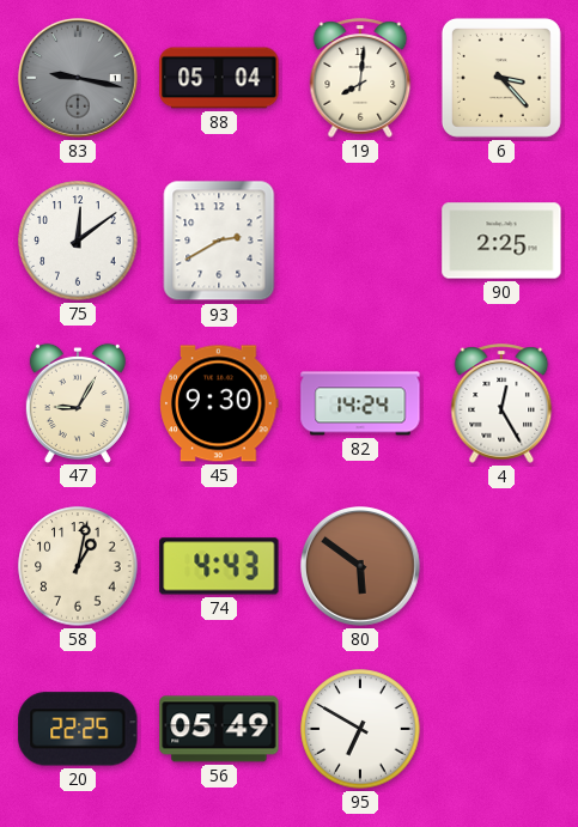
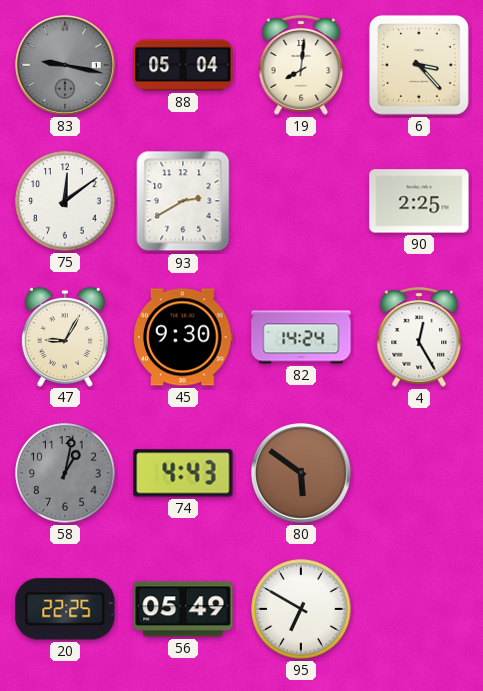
58 dial: cream -> grey (65, 473)
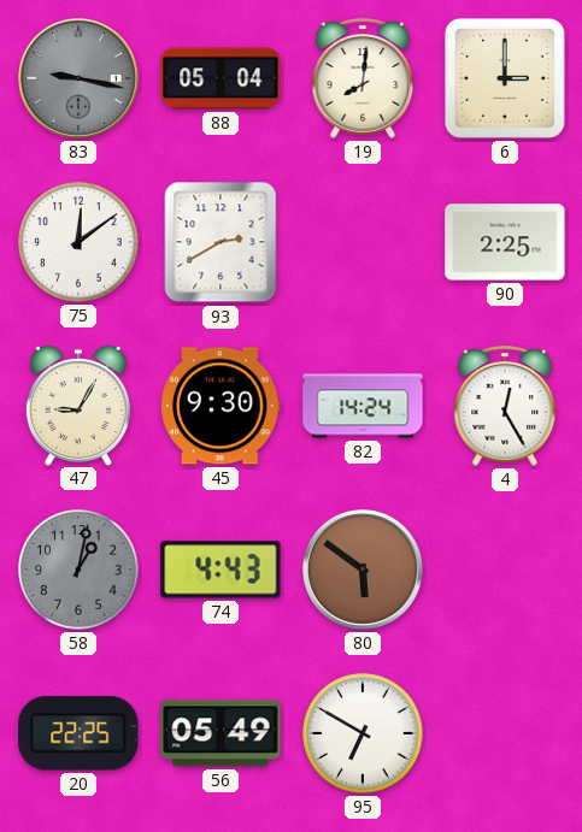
6: 3:23 -> 3:00 (505, 78)
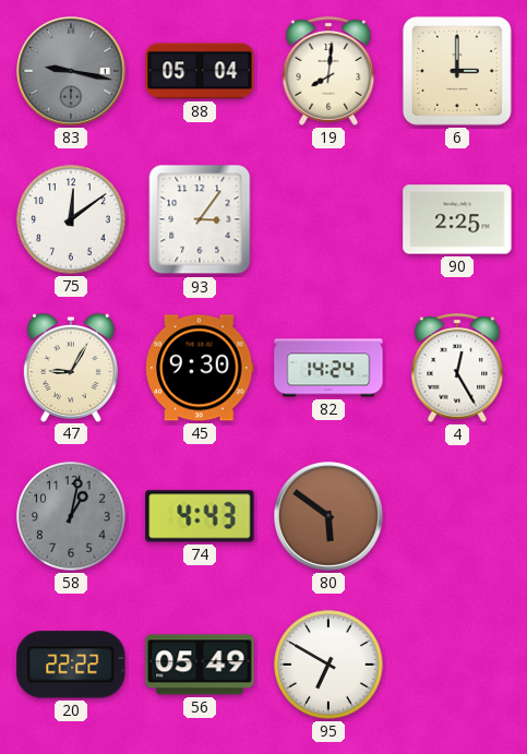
93: 2:40 -> 3:06 (200, 219)
20: 22:25 -> 22:22 (71, 665)
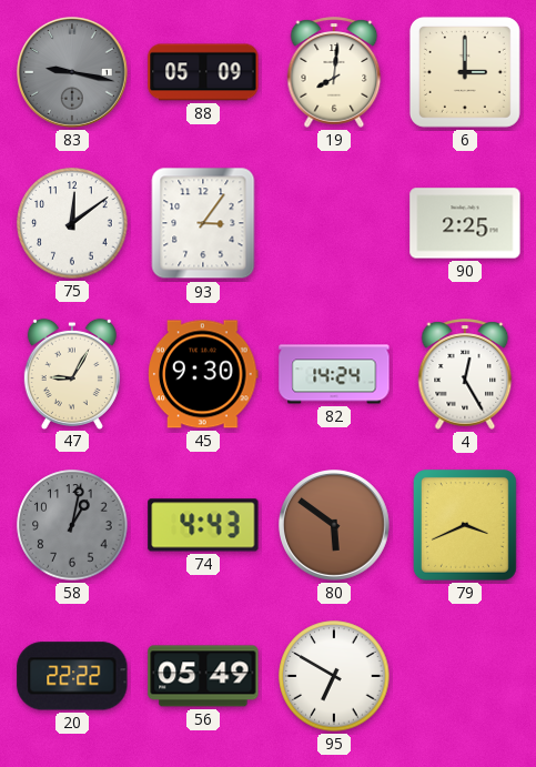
88: 05:04 -> 05:09 (203, 72)
79: none -> 3:41 (466, 526)
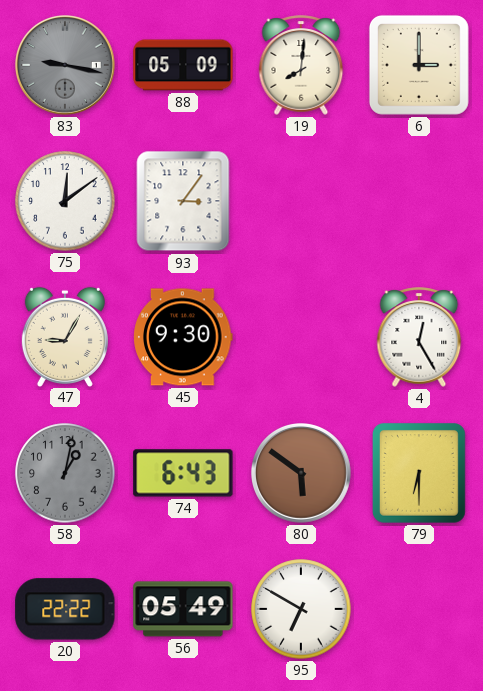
90: 2:25 -> none (465, 223)
82: 14:24 -> none (334, 374)
74: 4:43 -> 6:43 (183, 473)
79: 3:41 -> 6:30 (420, 474)
